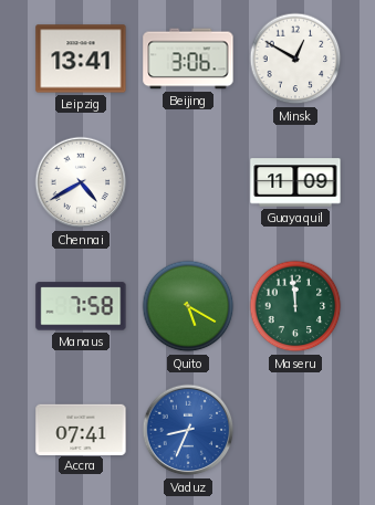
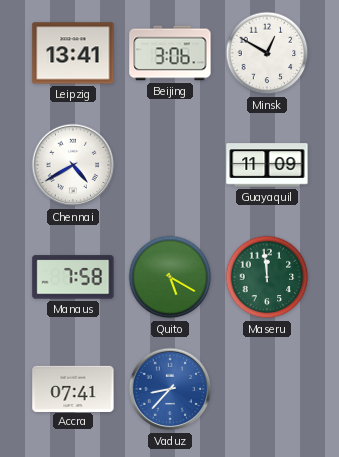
Vaduz: 8:34 -> 8:37 (170, 389)
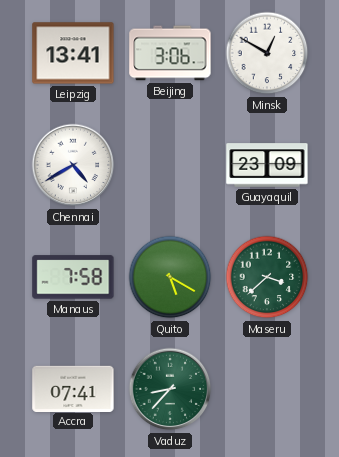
Guayaquil: 11:09 -> 23:09 (267, 165)
Maseru: 11:59 -> 3:38 (267, 277)
Vaduz dial: blue -> green (170, 389)
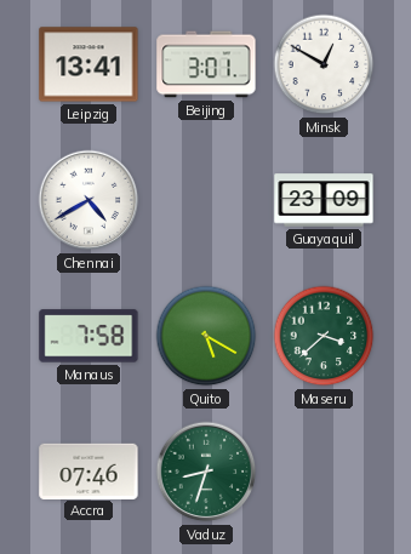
Beijing: 3:06 -> 3:01 (206, 64)
Accra: 07:41 -> 07:46 (89, 470)
Vaduz: 8:37 -> 8:33 (206, 472)
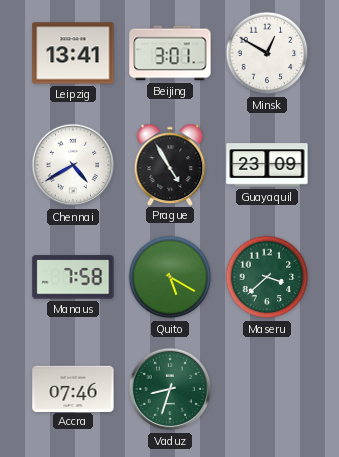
Prague: none -> 4:55 (170, 164)
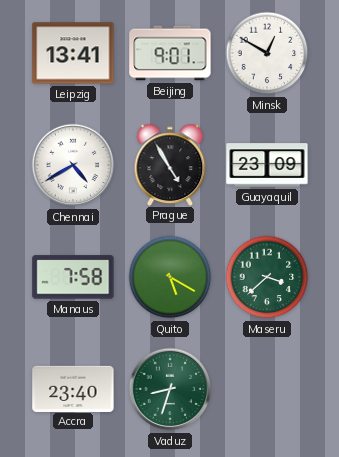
Beijing: 3:01 -> 9:01 (170, 53)
Accra: 07:46 -> 23:40 (73, 388)
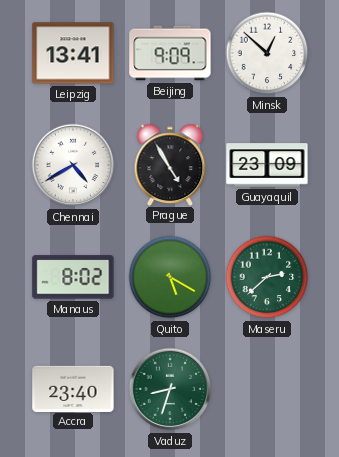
Beijing: 9:01 -> 9:09 (170, 53)
Minsk: 12:50 -> 12:52 (267, 53)
Manaus: 7:58 -> 8:02 (73, 277)
Maseru: 3:38 -> 2:38 (267, 277)
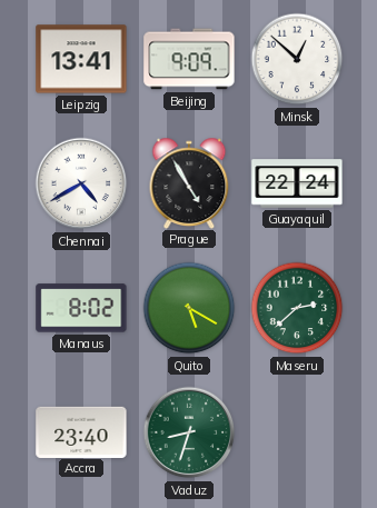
Guayaquil: 23:09 -> 22:24 (297, 183)
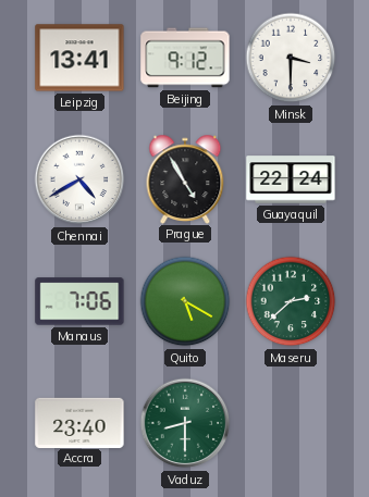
Beijing: 9:09 -> 9:12 (185, 58)
Minsk: 12:52 -> 3:30 (291, 58)
Manaus: 8:02 -> 7:06 (79, 301)
Vaduz: 8:33 -> 8:30 (185, 423)
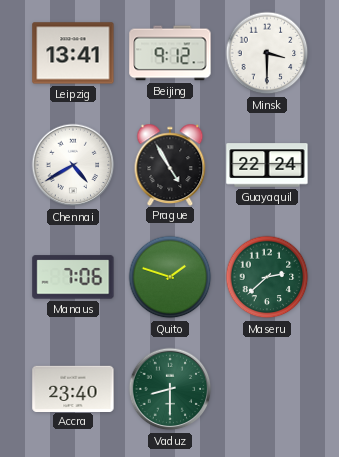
Quito: 5:20 -> 1:48 (170, 277)
